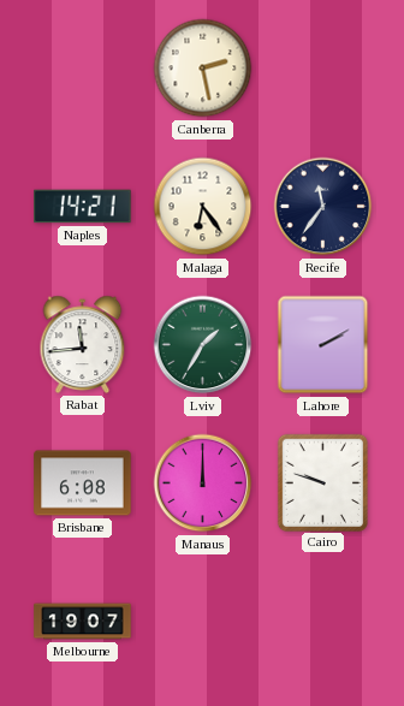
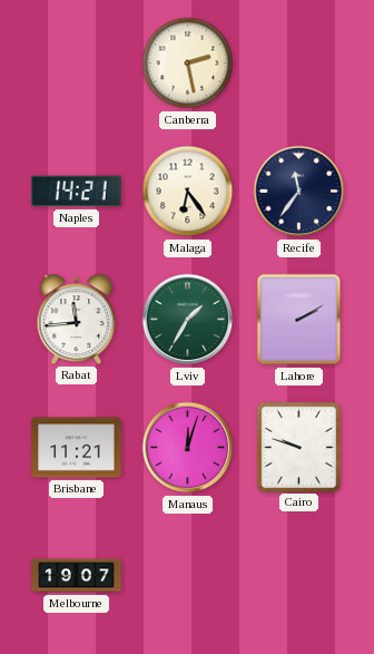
Brisbane: 6:08 -> 11:21 (77, 448)
Manaus: 12:00 -> 12:03 (188, 448)
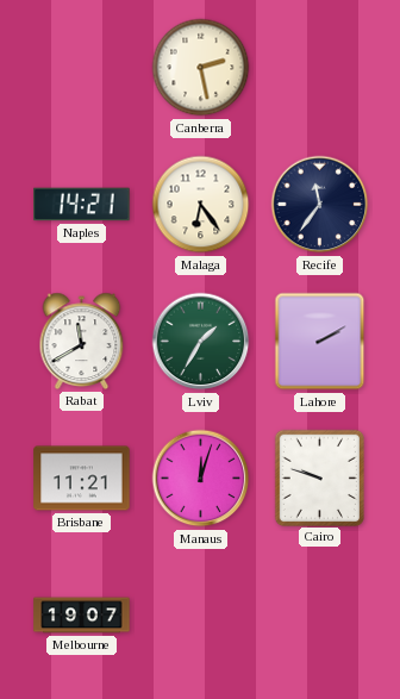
Rabat: 11:44 -> 11:40 (82, 341)
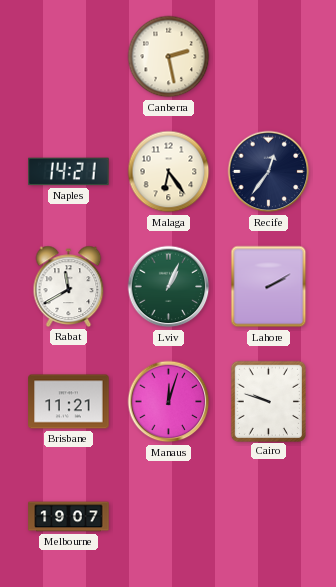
Recife: 11:36 -> 12:36 (269, 172)
Lviv: 1:35 -> 1:04 (169, 287)
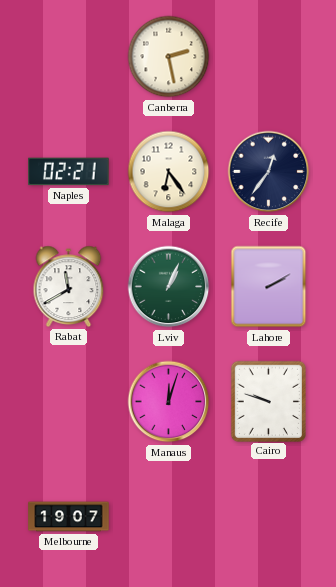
Naples: 14:21 -> 02:21 (69, 172)
Brisbane: 11:21 -> none (69, 402)
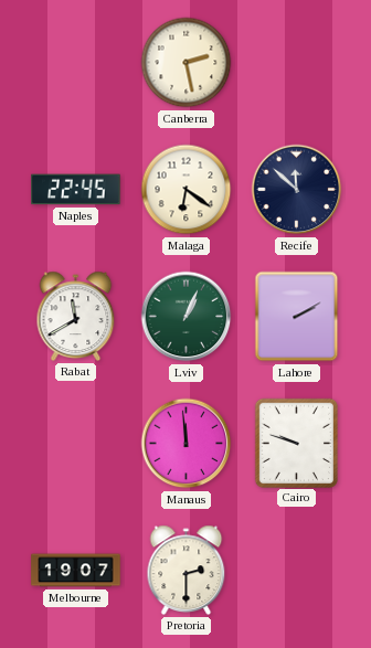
Naples: 02:21 -> 22:45 (76, 190)
Malaga: 6:24 -> 6:21 (187, 190)
Recife: 12:36 -> 11:52 (297, 190)
Manaus: 12:03 -> 11:59 (187, 444)
Pretoria: none -> 2:30 (187, 570)
